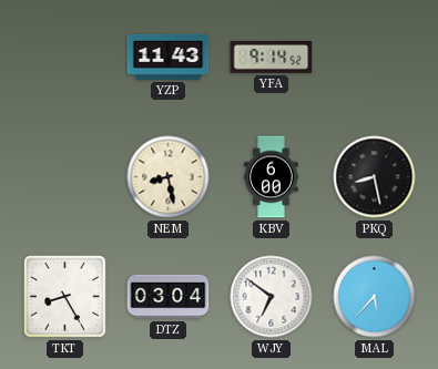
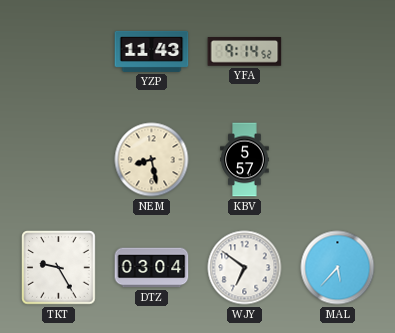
KBV: 6:00 -> 5:57 (245, 160)
PKQ: 8:28 -> none (375, 177)
TKT: 8:25 -> 9:25 (59, 268)
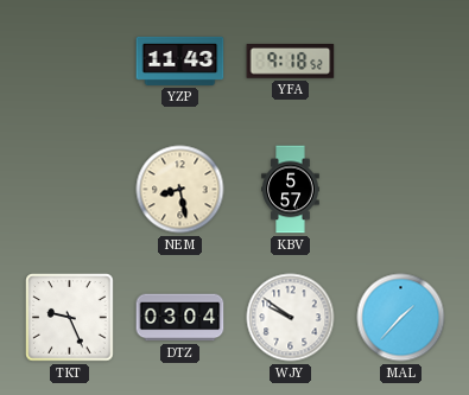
YFA: 9:14 -> 9:18 (291, 62)
TKT: 9:25 -> 9:26 (70, 318)
WJY: 6:51 -> 9:51 (291, 318)
MAL: 5:37 -> 1:37 (401, 318)
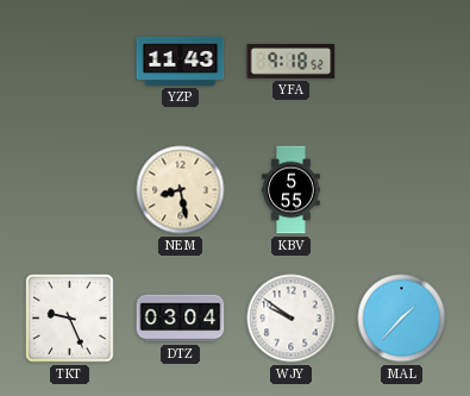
KBV: 5:57 -> 5:55 (292, 190)
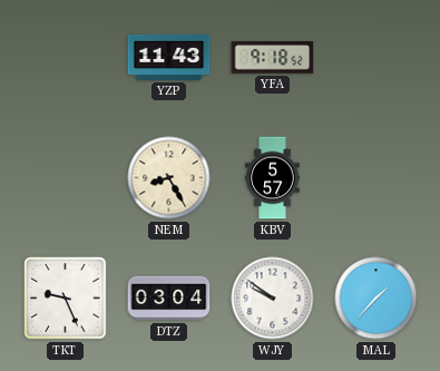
NEM: 8:28 -> 8:25 (169, 178)
KBV: 5:55 -> 5:57 (273, 178)
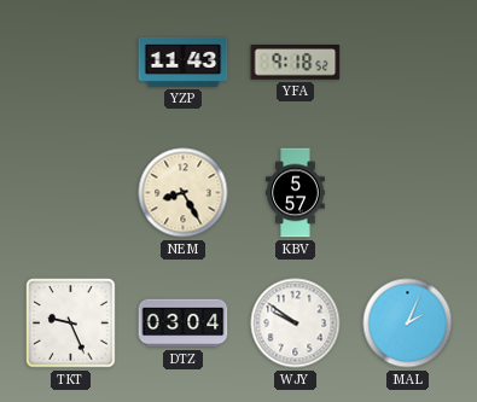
MAL: 1:37 -> 2:04 (408, 324)
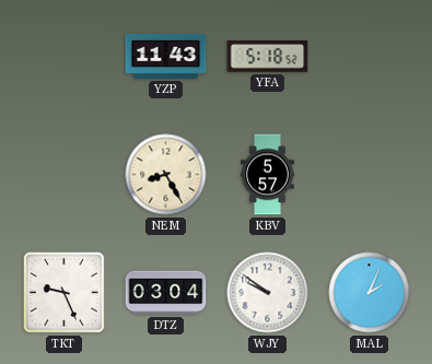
YFA: 9:18 -> 5:18 (268, 57)
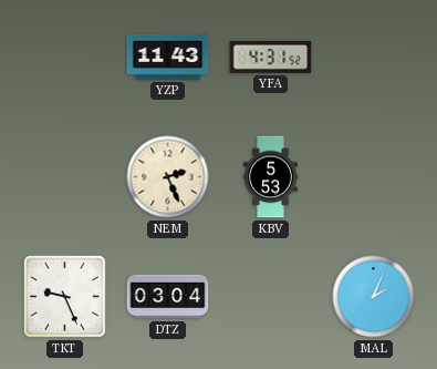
YFA: 5:18 -> 4:31 (271, 58)
NEM: 8:25 -> 2:26 (168, 177)
KBV: 5:57 -> 5:53 (271, 177)
WJY: 9:51 -> none (268, 293)
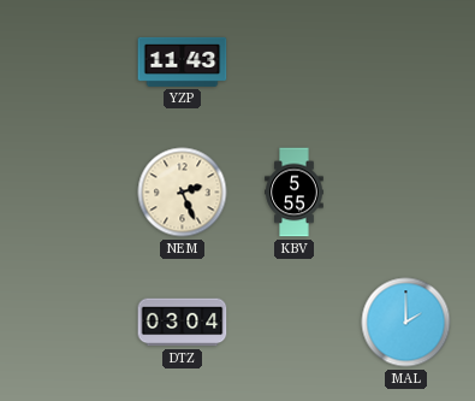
YFA: 4:31 -> none (271, 58)
KBV: 5:53 -> 5:55 (295, 193)
TKT: 9:26 -> none (65, 297)
MAL: 2:04 -> 2:00 (406, 323)
